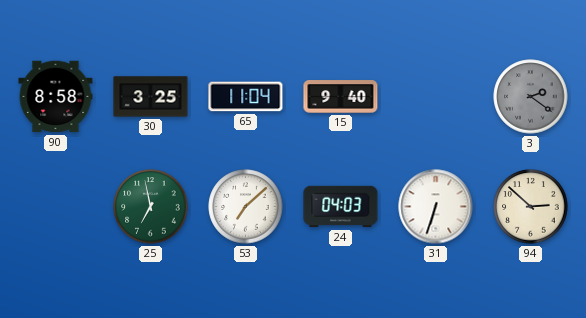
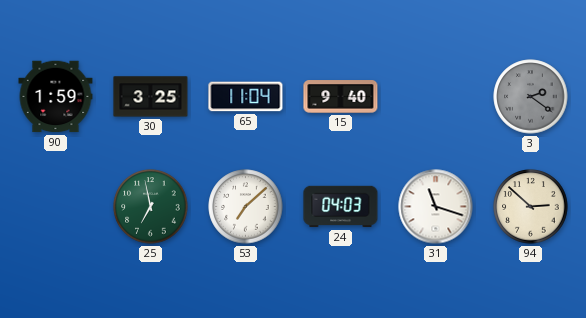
90: 8:58 -> 1:59 (56, 97)
31: 6:33 -> 11:18 (436, 207)
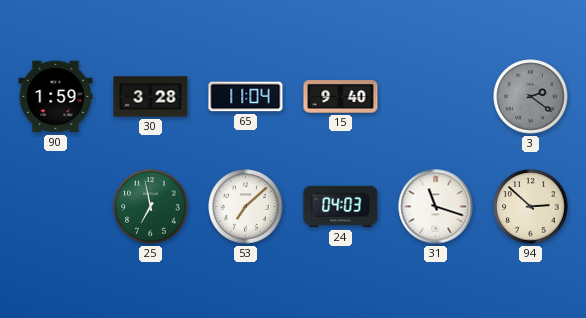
30: 3:25 -> 3:28 (151, 97)
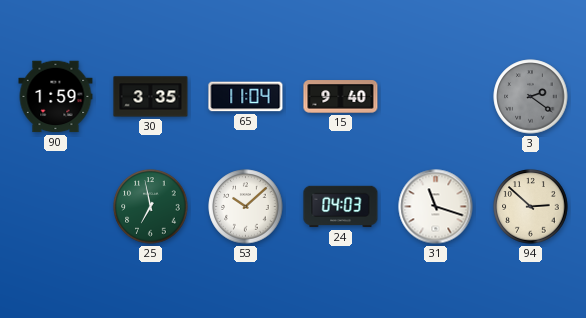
30: 3:28 -> 3:35 (151, 97)
53: 7:08 -> 10:08 (246, 207)
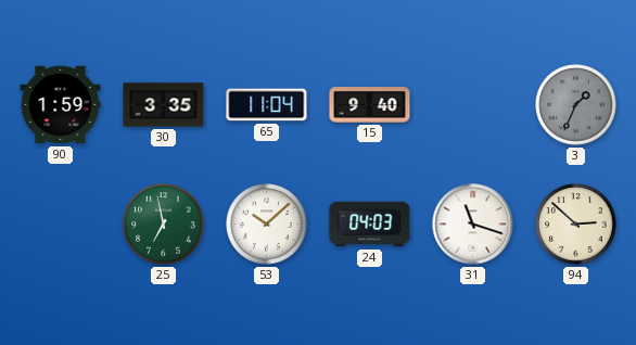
3: 2:21 -> 1:34 (576, 105)
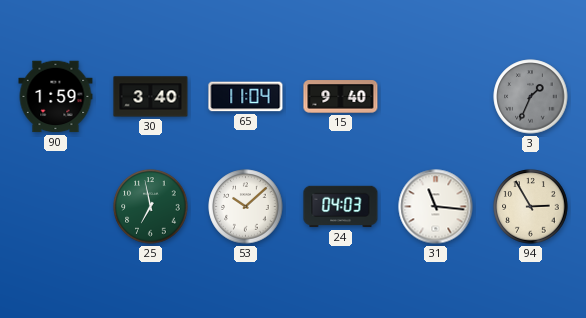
30: 3:35 -> 3:40 (151, 97)
31: 11:18 -> 11:16 (436, 207)
94: 2:52 -> 2:55 (531, 207)
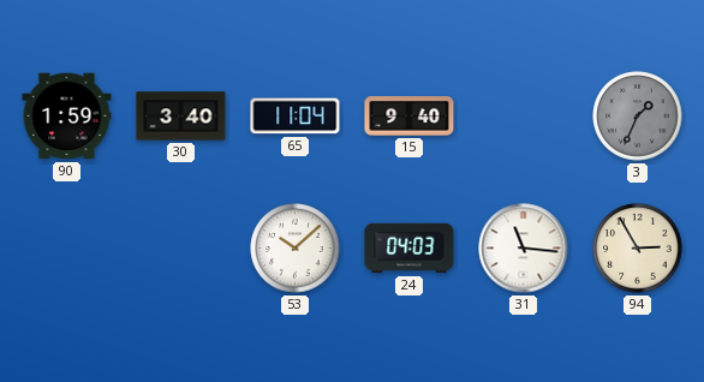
25: 6:58 -> none (151, 207)
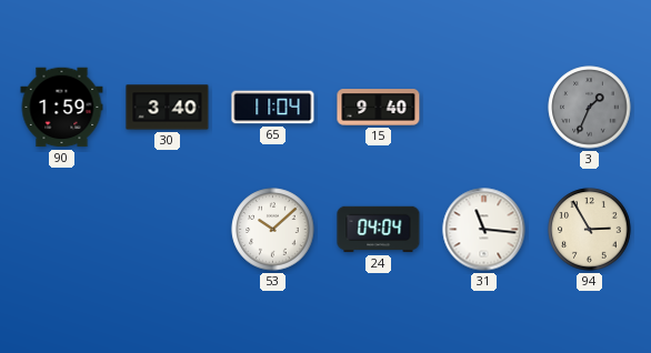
24: 04:03 -> 04:04 (379, 230)
